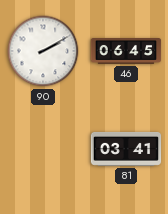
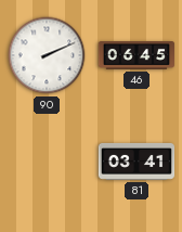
90: 2:10 -> 2:11 (47, 55)
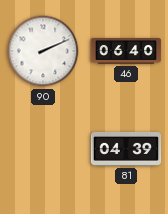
46: 06:45 -> 06:40 (126, 52)
81: 03:41 -> 04:39 (126, 149)
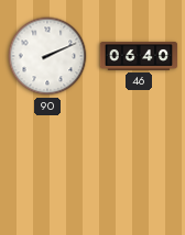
81: 04:39 -> none (126, 149)
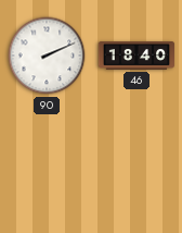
46: 06:40 -> 18:40 (136, 57)
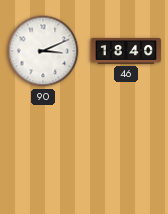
90: 2:11 -> 3:11 (43, 51)
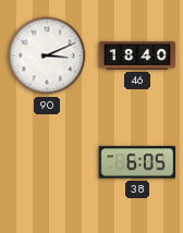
38: none -> 6:05 (136, 162)
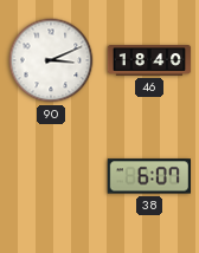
38: 6:05 -> 6:07 (148, 176)
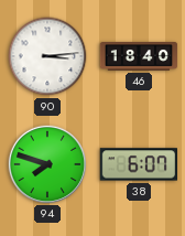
90: 3:11 -> 3:14 (47, 56)
94: none -> 7:48 (46, 163)
